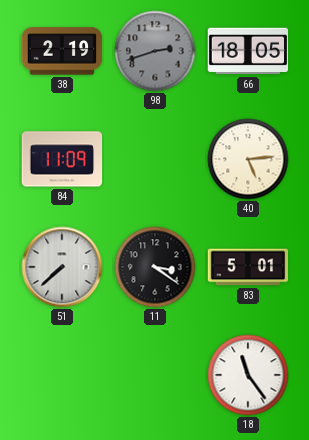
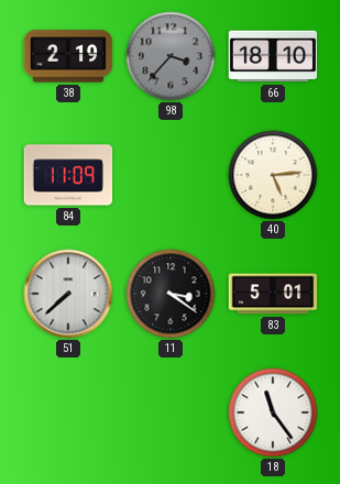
98: 2:42 -> 3:37 (171, 56)
66: 18:05 -> 18:10 (273, 56)
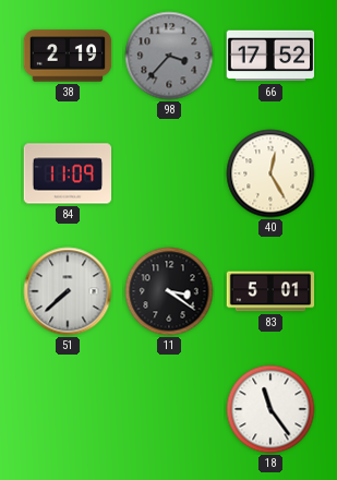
66: 18:10 -> 17:52 (270, 56)
40: 5:14 -> 12:25 (270, 173)
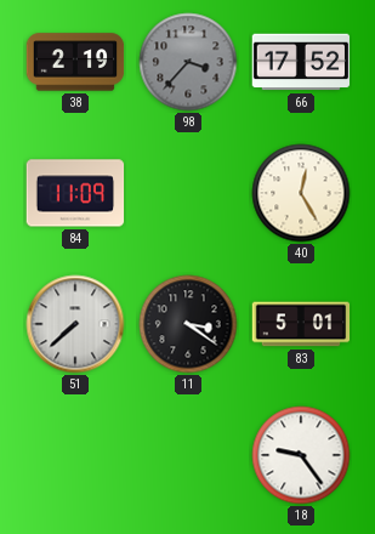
18: 11:24 -> 9:24 (301, 455)
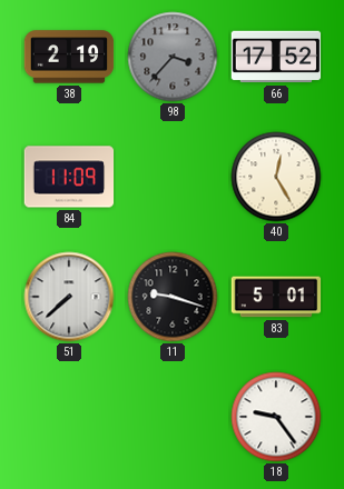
11: 3:21 -> 9:18 (173, 297)
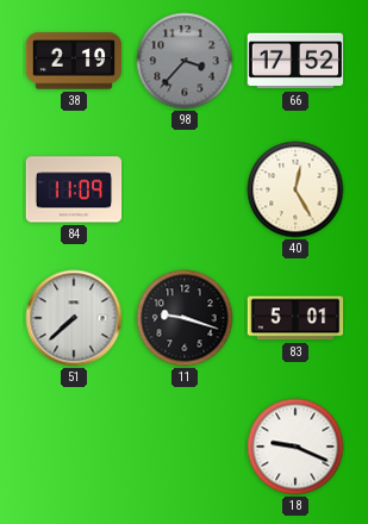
18: 9:24 -> 9:19 (295, 447)
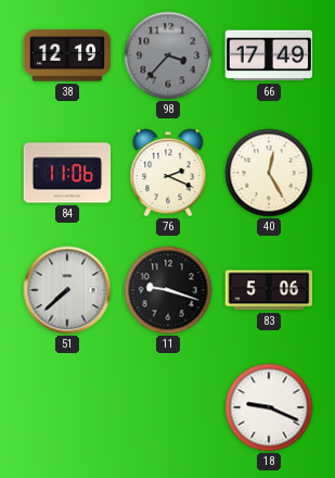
38: 2:19 -> 12:19 (67, 55)
66: 17:52 -> 17:49 (269, 55)
84: 11:09 -> 11:06 (67, 173)
76: none -> 2:19 (168, 173)
83: 5:01 -> 5:06 (269, 290)
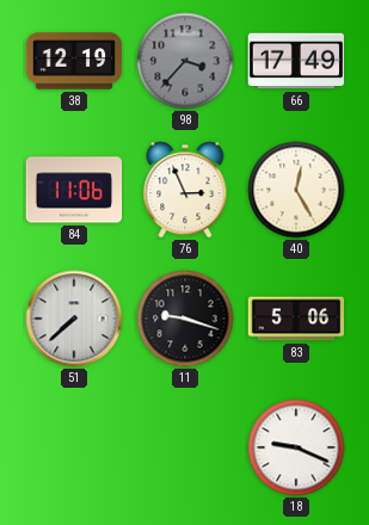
76: 2:19 -> 2:56 (185, 190)
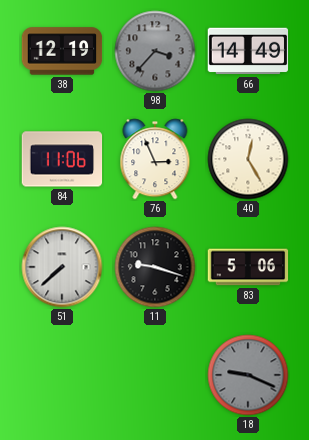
66: 17:49 -> 14:49 (248, 51)
18 dial: white -> grey (248, 375)
